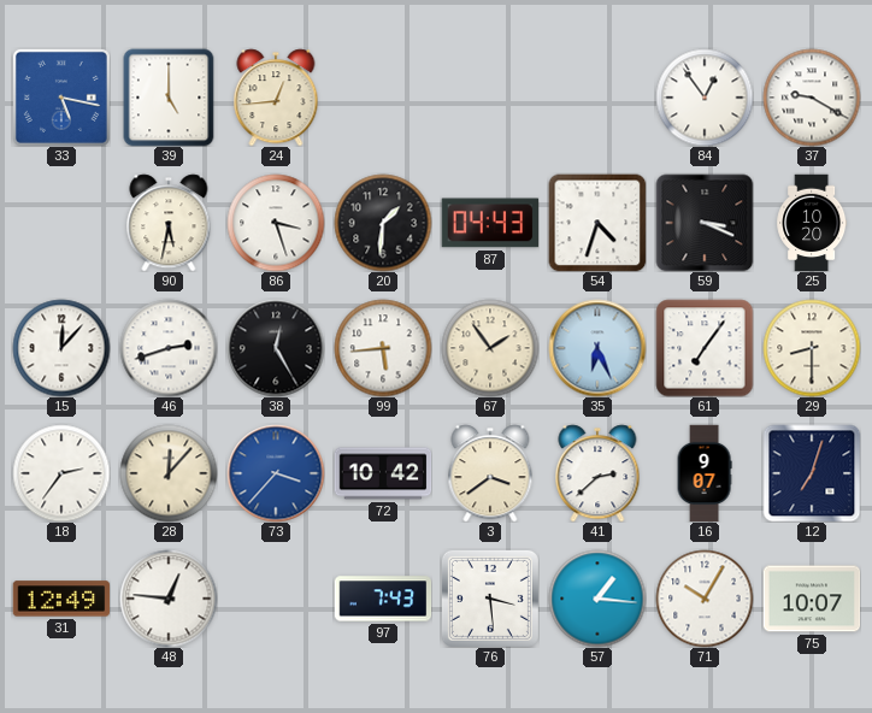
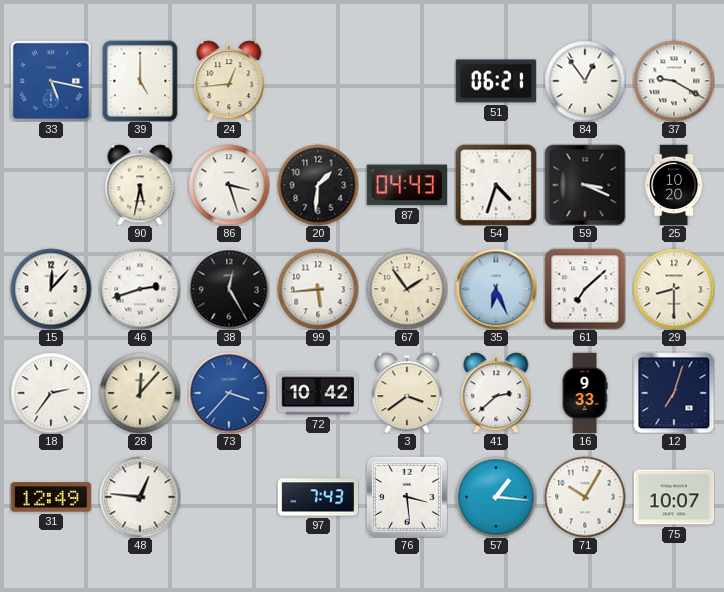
51: none -> 06:21 (496, 81)
61: 7:06 -> 7:08 (585, 289)
16: 9:07 -> 9:33 (585, 393)
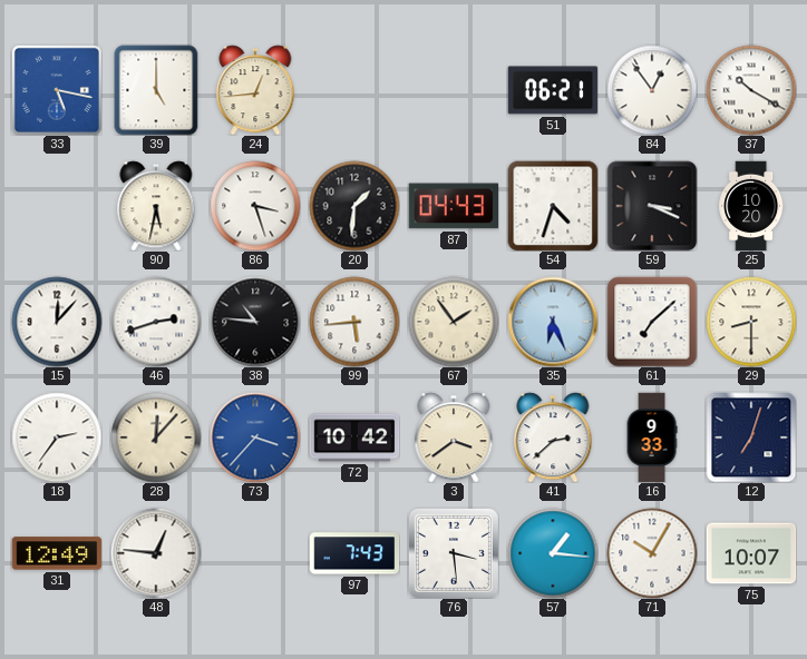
37: 9:20 -> 10:20 (751, 90)
38: 12:25 -> 10:46 (255, 322)
